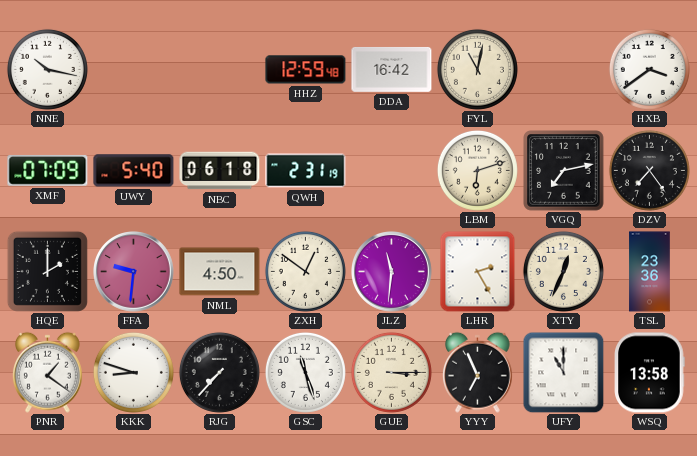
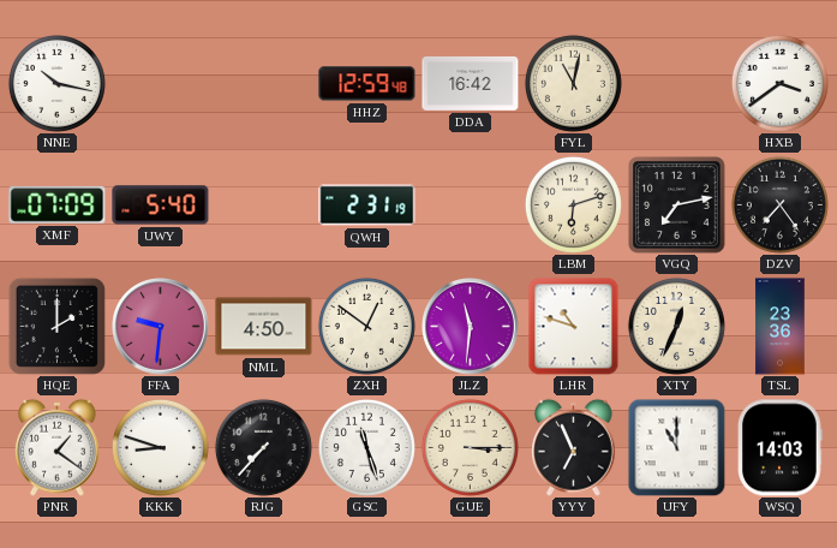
NBC: 06:18 -> none (220, 171)
LHR: 2:25 -> 10:48 (574, 326)
WSQ: 13:58 -> 14:03 (781, 448)
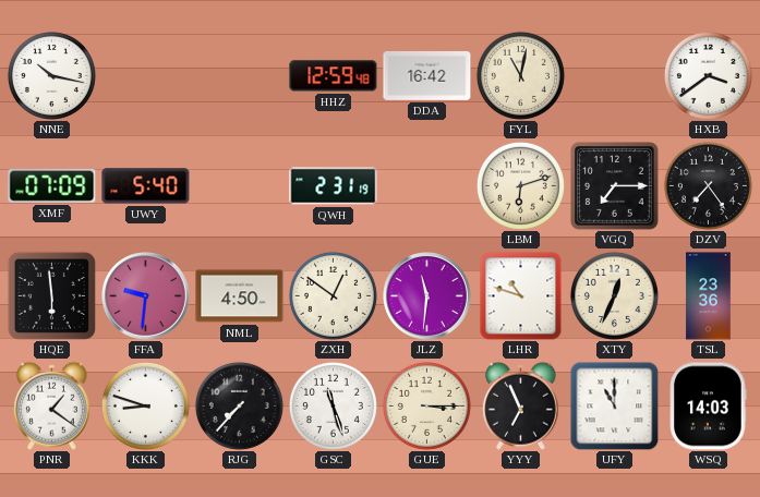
VGQ: 7:13 -> 7:15 (615, 186)
HQE: 2:00 -> 5:59 (51, 295)
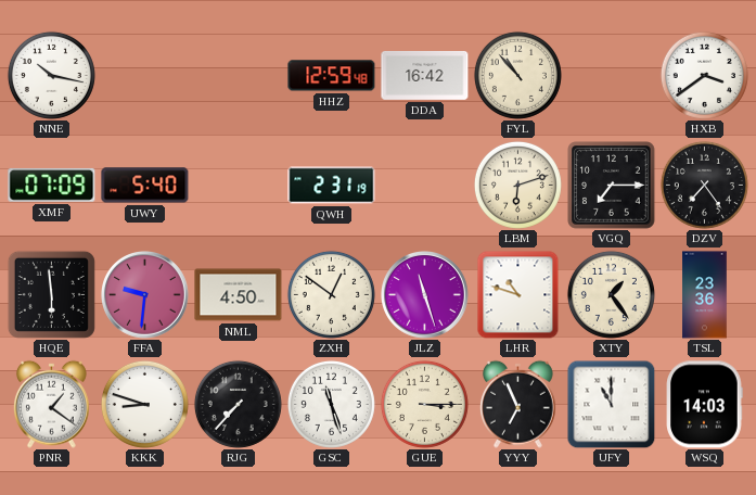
FYL: 11:02 -> 10:53 (517, 75)
JLZ: 11:31 -> 11:27 (425, 295)
XTY: 12:34 -> 1:24 (611, 294)
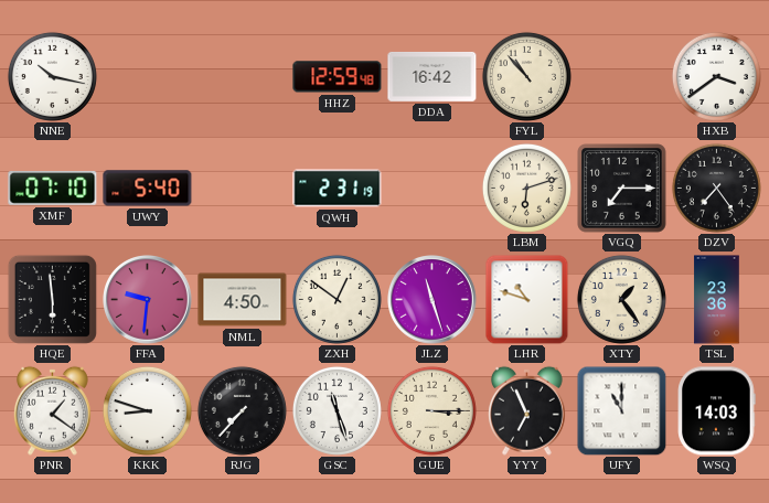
XMF: 07:09 -> 07:10 (53, 189)
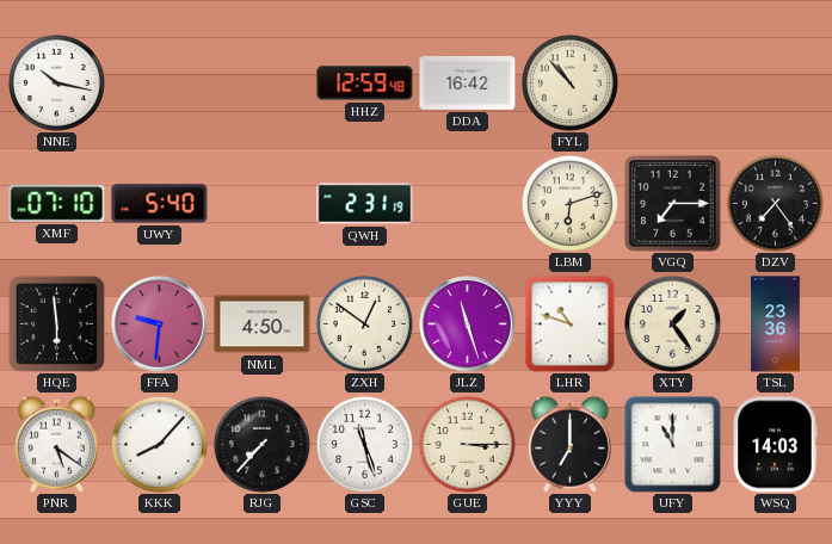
HXB: 3:39 -> none (716, 76)
PNR: 1:21 -> 5:21 (56, 444)
KKK: 8:48 -> 8:07 (159, 444)
YYY: 6:56 -> 7:00 (569, 444)
